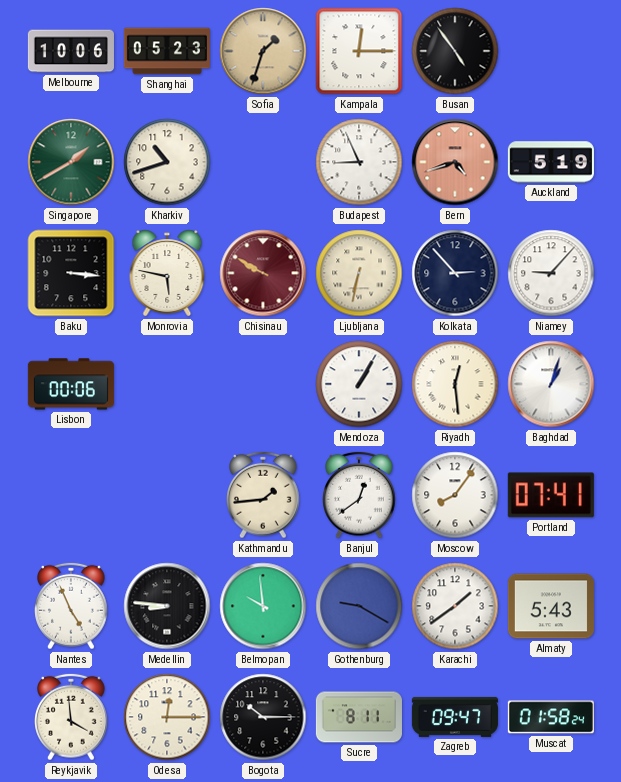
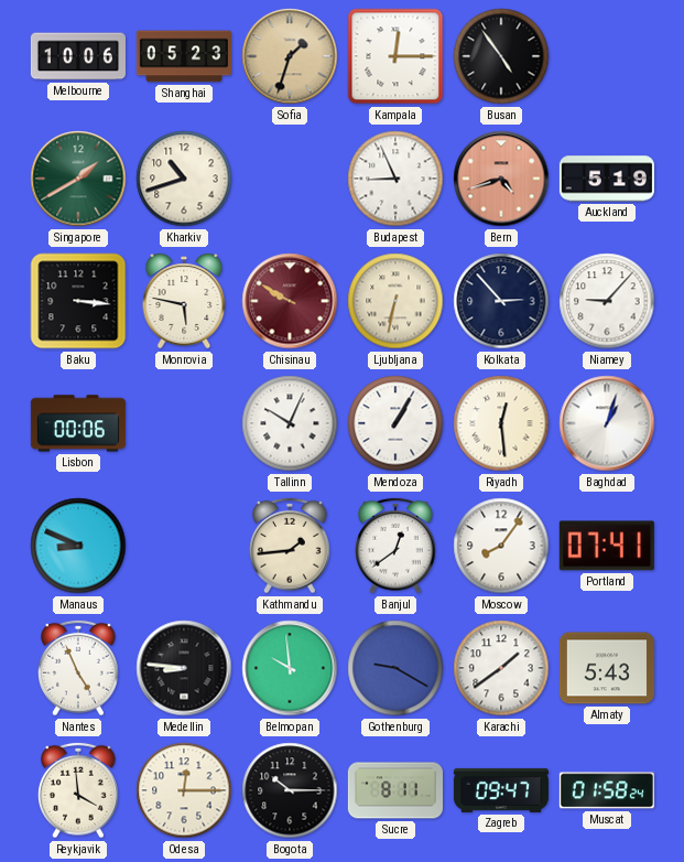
Tallinn: none -> 10:04 (290, 423)
Manaus: none -> 8:49 (78, 546)
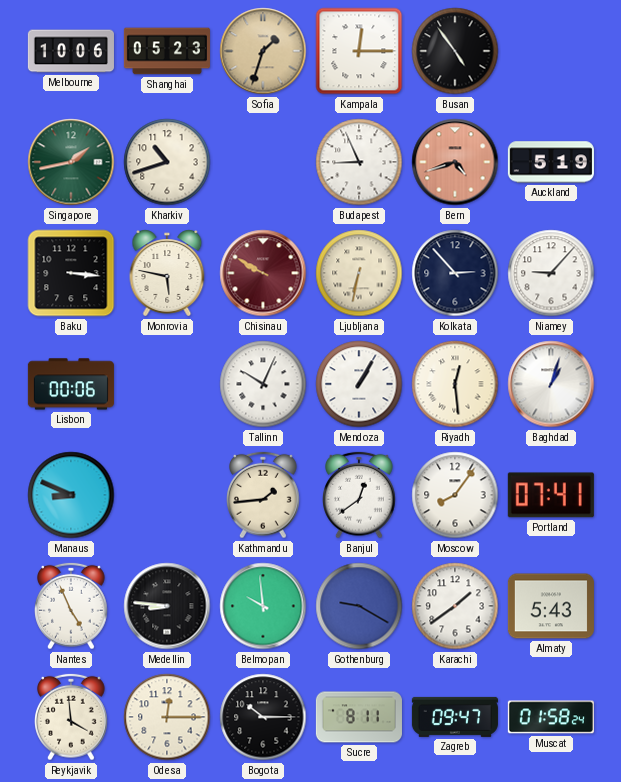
Singapore: 1:40 -> 1:43 (71, 162)
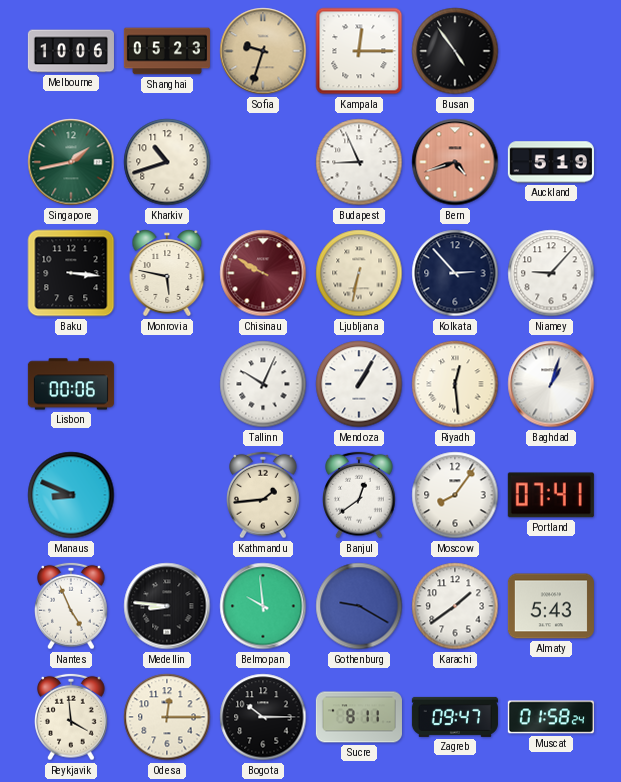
Sofia: 1:33 -> 9:33 (263, 51)
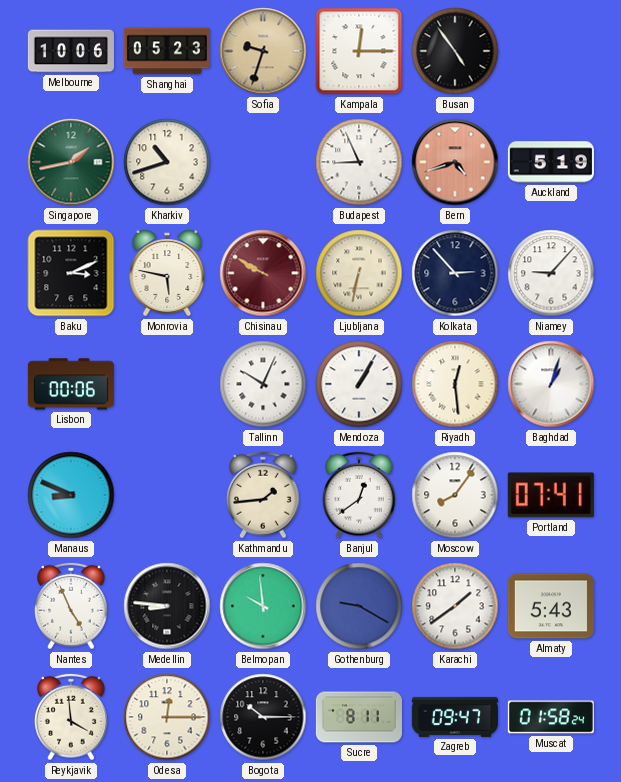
Baku: 3:16 -> 3:11 (71, 273)
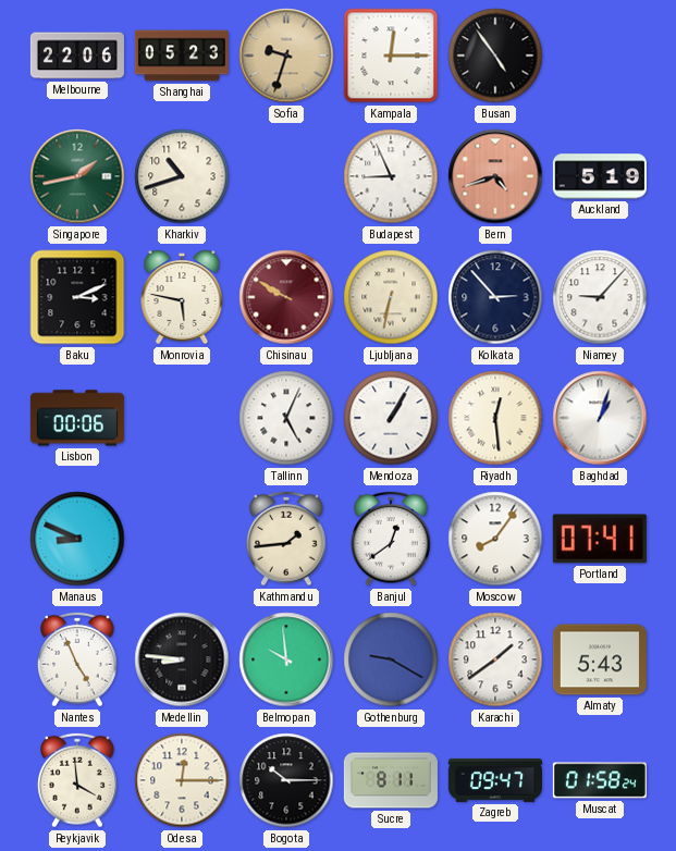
Melbourne: 10:06 -> 22:06 (77, 55)
Tallinn: 10:04 -> 5:04 (286, 418)
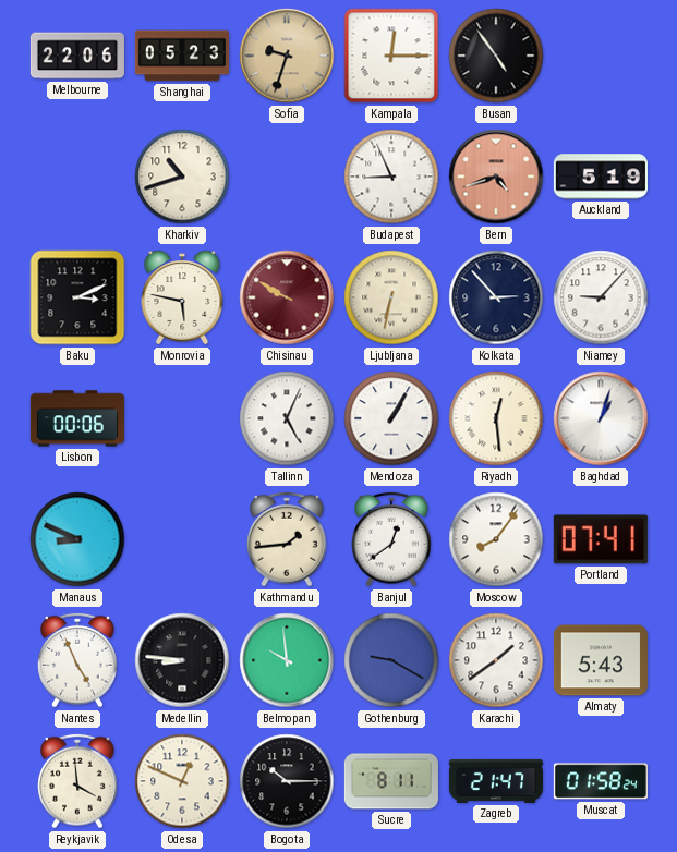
Singapore: 1:43 -> none (77, 176)
Odesa: 12:15 -> 12:49 (182, 781)
Zagreb: 09:47 -> 21:47 (496, 781)
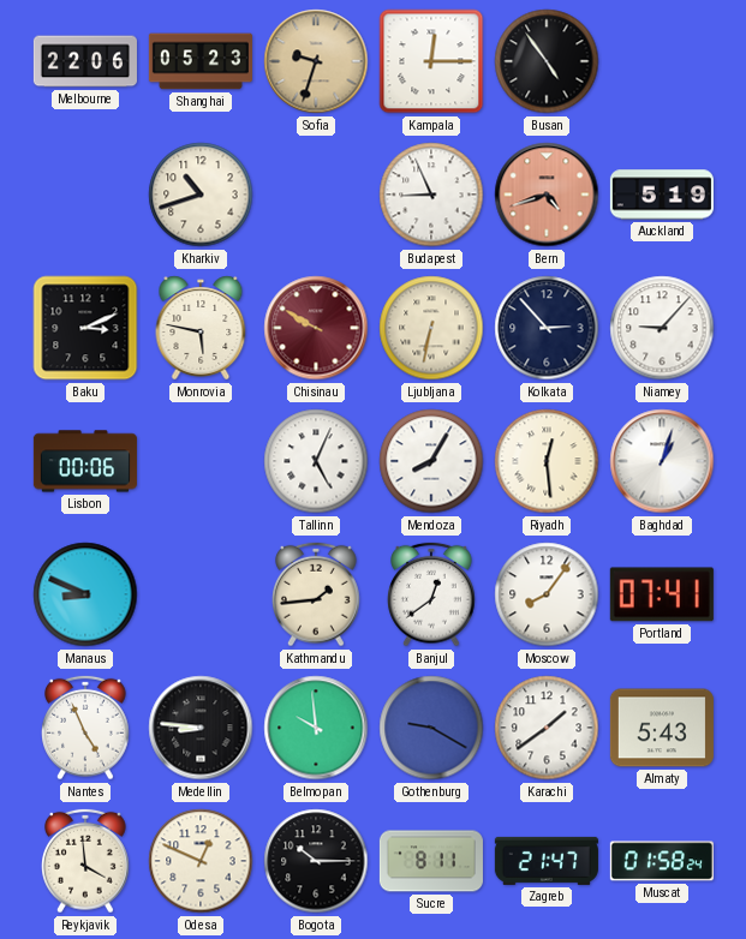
Mendoza: 1:05 -> 8:05 (431, 461)
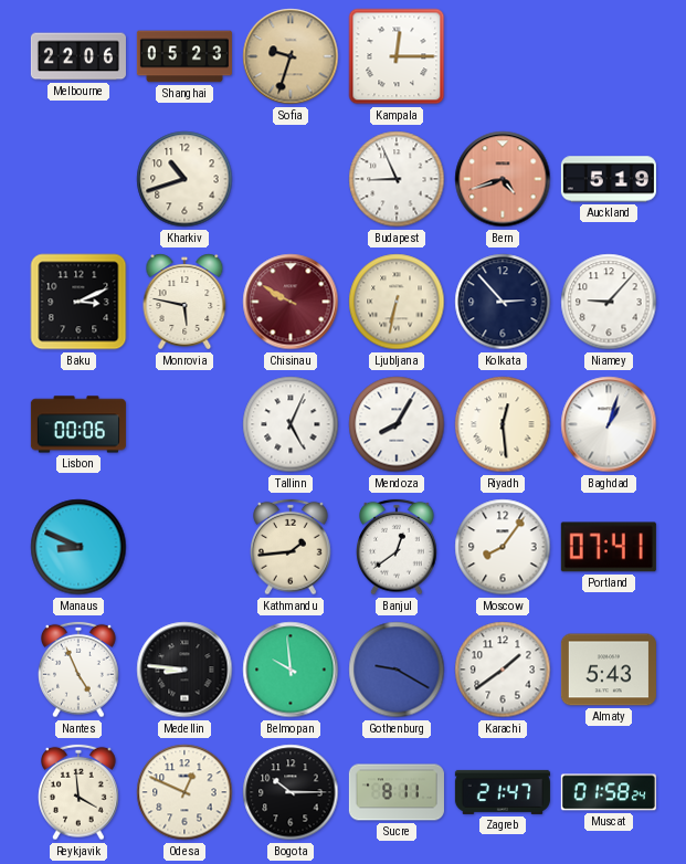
Busan: 4:54 -> none (547, 61)
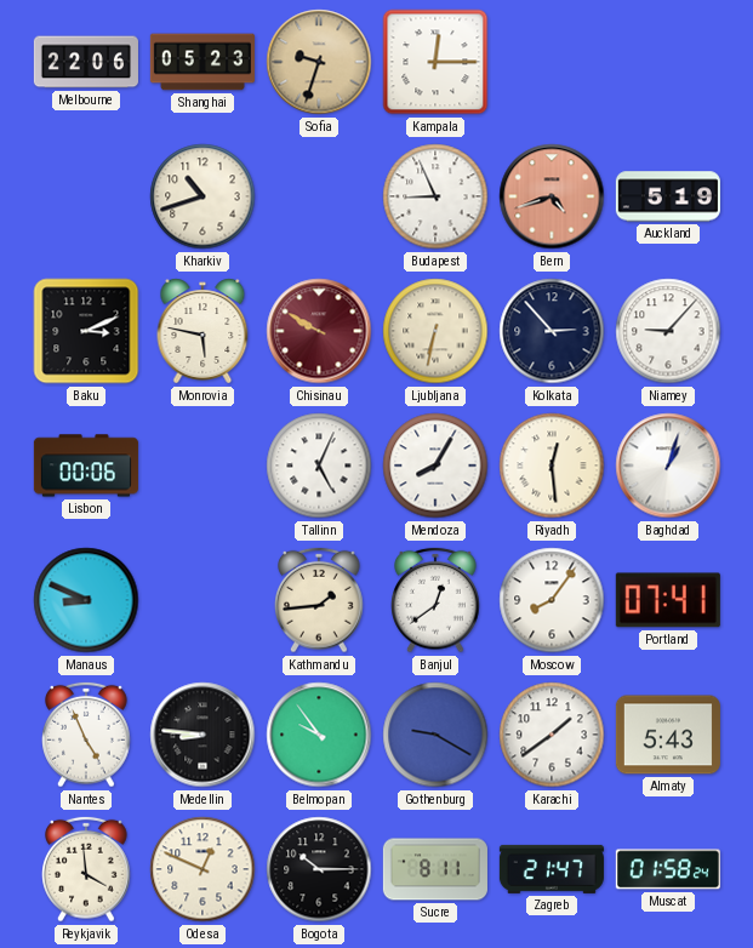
Belmopan: 9:59 -> 9:54 (319, 735)
